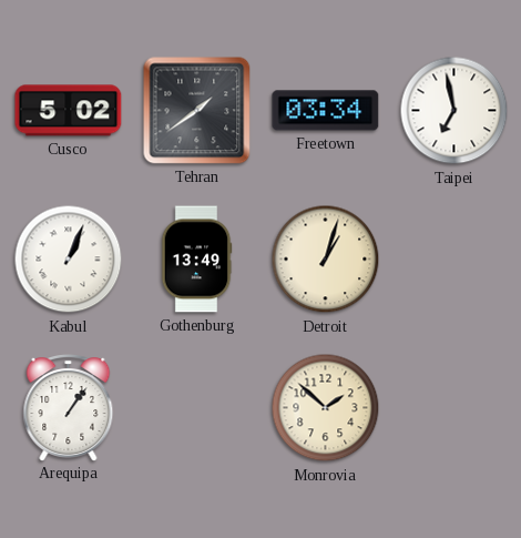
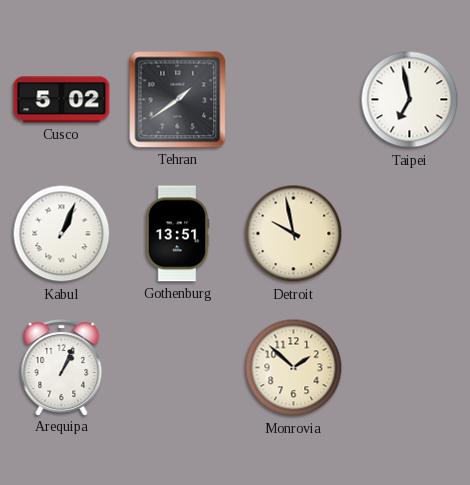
Freetown: 03:34 -> none (326, 111)
Gothenburg: 13:49 -> 13:51 (177, 234)
Detroit: 1:03 -> 9:58 (294, 234)
Arequipa: 1:06 -> 1:04 (62, 368)
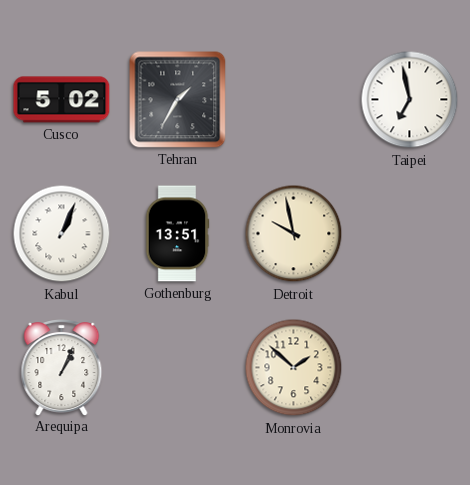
Tehran: 1:39 -> 1:35 (178, 100)
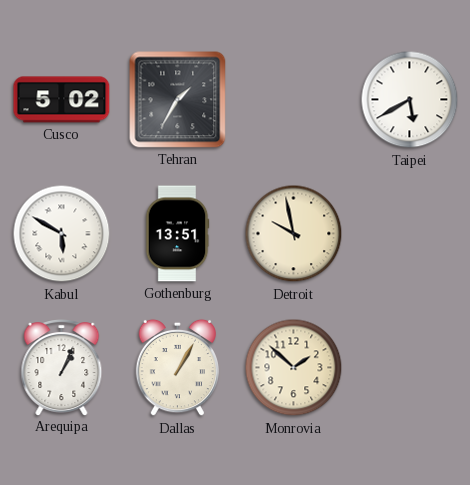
Taipei: 6:58 -> 5:40 (410, 100)
Kabul: 1:04 -> 5:50 (62, 234)
Dallas: none -> 1:05 (178, 368)
